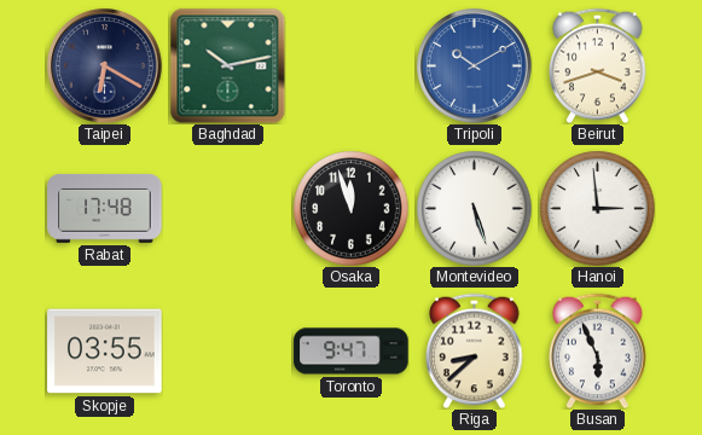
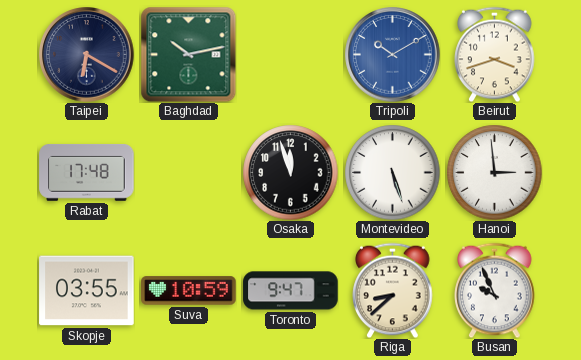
Suva: none -> 10:59 (189, 291)
Busan: 5:56 -> 9:56 (495, 290)
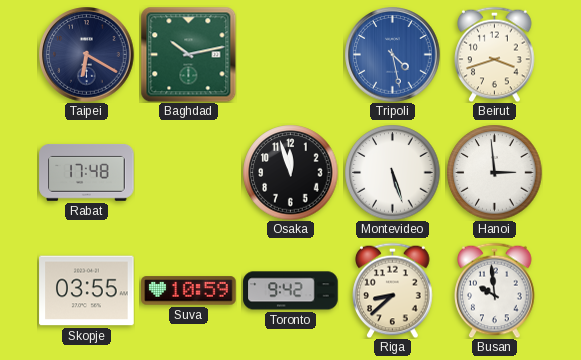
Tripoli: 10:10 -> 4:28 (393, 55)
Toronto: 9:47 -> 9:42 (291, 291)
Busan: 9:56 -> 9:59 (495, 290)
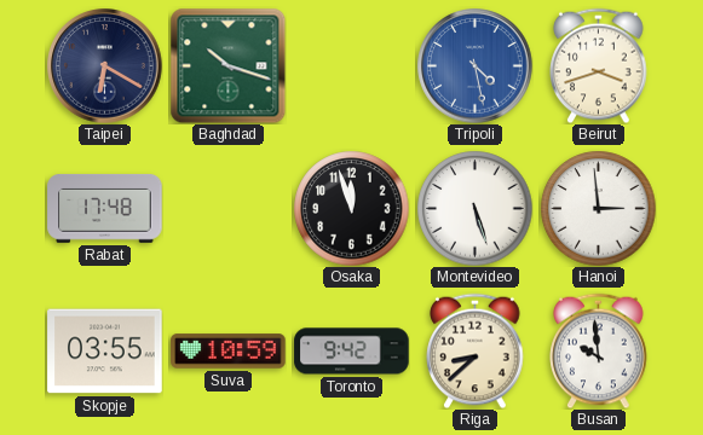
Baghdad: 10:13 -> 10:18 (227, 65)
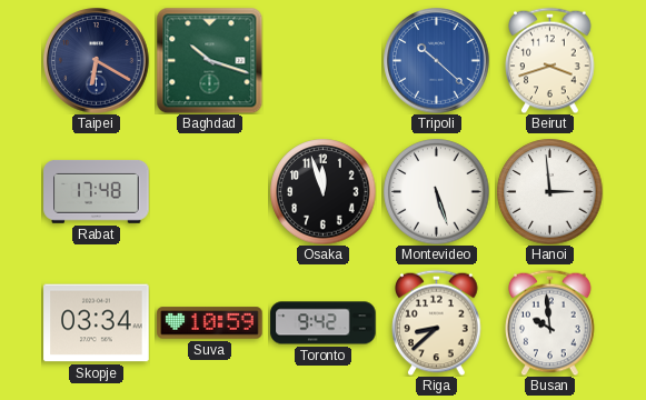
Tripoli: 4:28 -> 10:22 (437, 61)
Skopje: 03:55 -> 03:34 (97, 323)
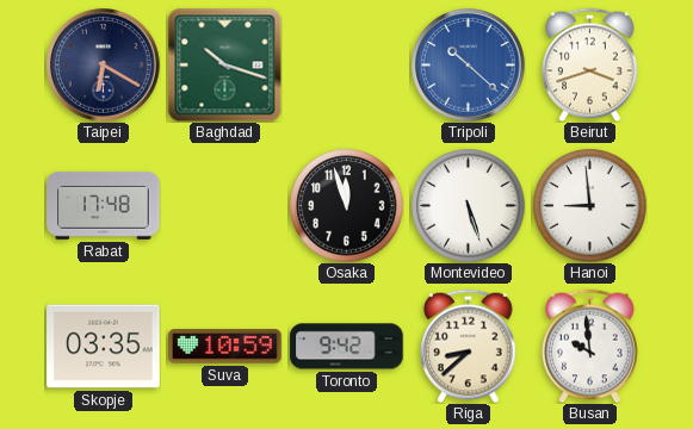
Hanoi: 2:59 -> 8:59 (589, 205)
Skopje: 03:34 -> 03:35 (104, 347)
